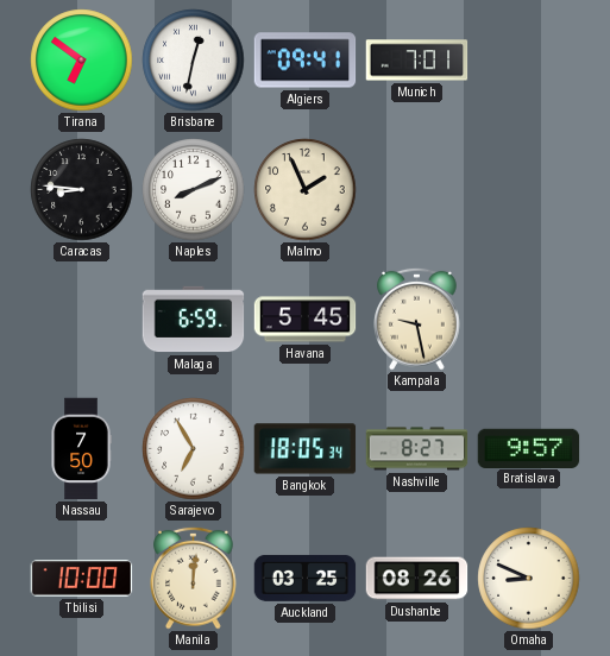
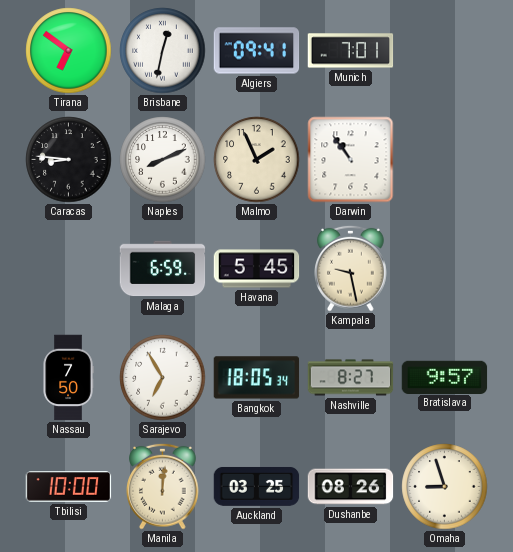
Darwin: none -> 10:54 (351, 160)
Omaha: 8:49 -> 8:57 (445, 487)
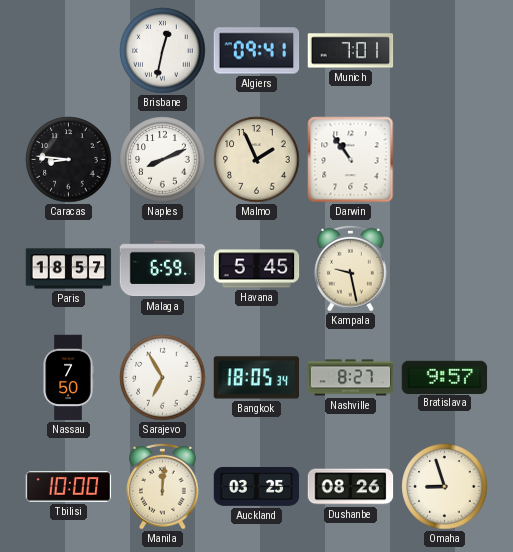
Tirana: 6:51 -> none (69, 51)
Paris: none -> 18:57 (69, 269)
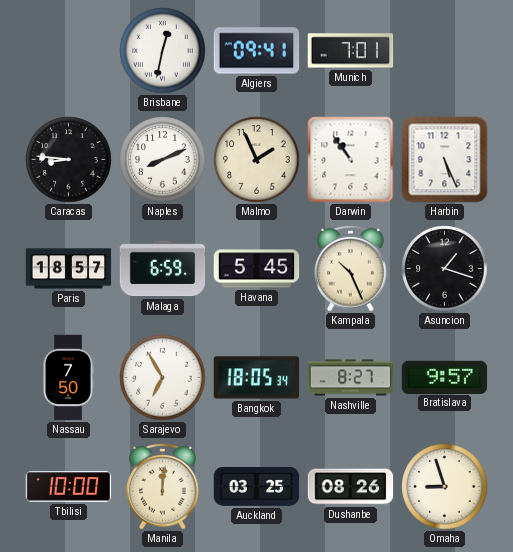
Harbin: none -> 5:26 (445, 160)
Kampala: 9:28 -> 10:26 (351, 268)
Asuncion: none -> 1:18 (445, 269)
